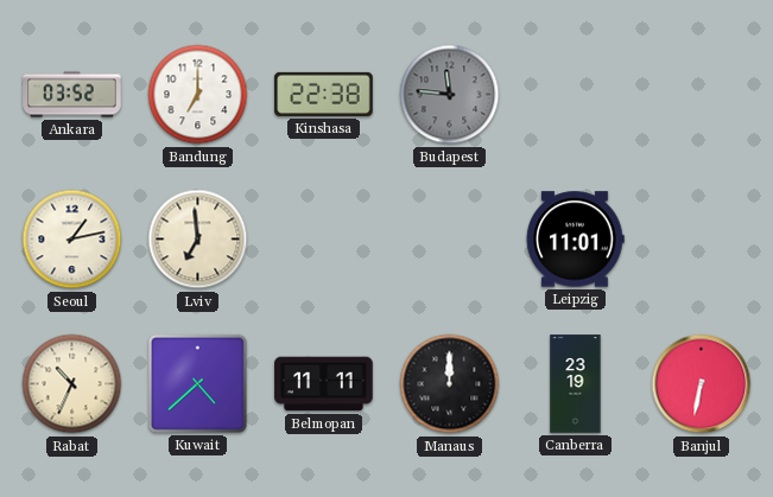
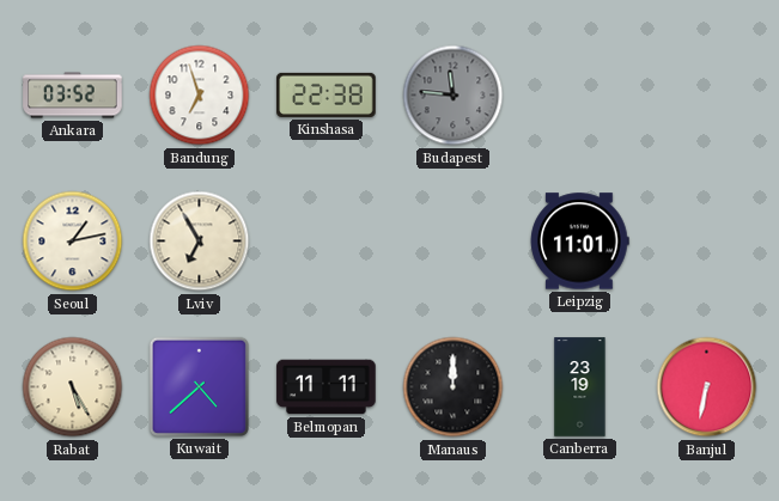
Bandung: 7:00 -> 6:57 (200, 96)
Lviv: 6:59 -> 6:55 (200, 242)
Rabat: 10:34 -> 5:25 (73, 387)
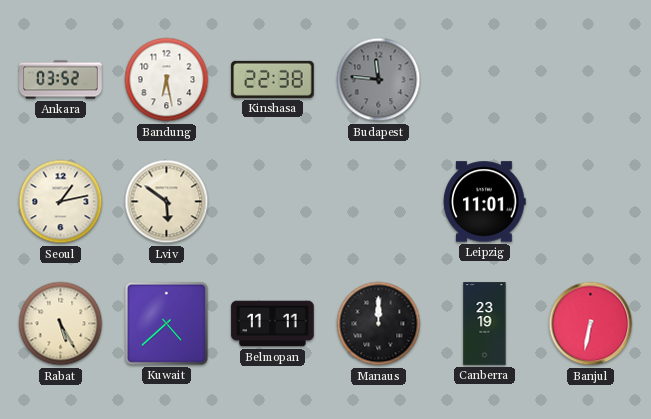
Bandung: 6:57 -> 6:28 (167, 80)
Lviv: 6:55 -> 5:51 (167, 202)
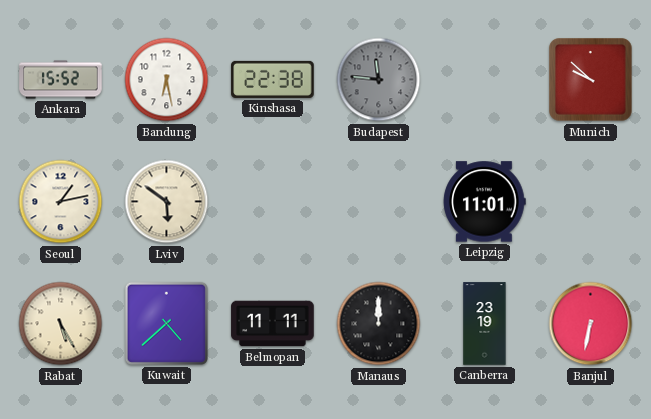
Ankara: 03:52 -> 15:52 (61, 80)
Munich: none -> 9:52 (591, 80)
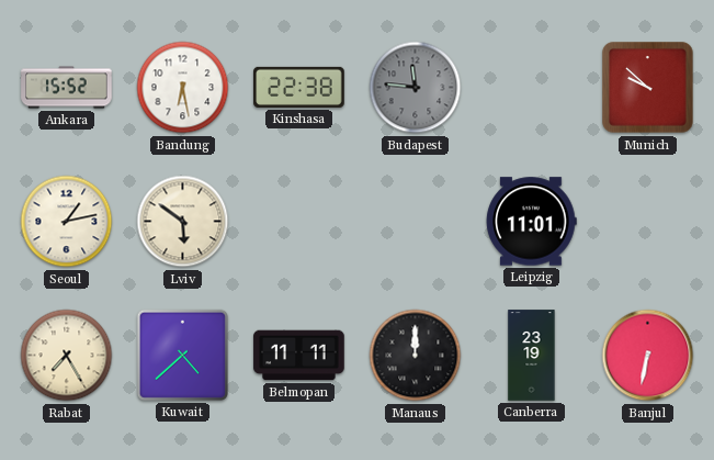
Rabat: 5:25 -> 7:25 (67, 356)
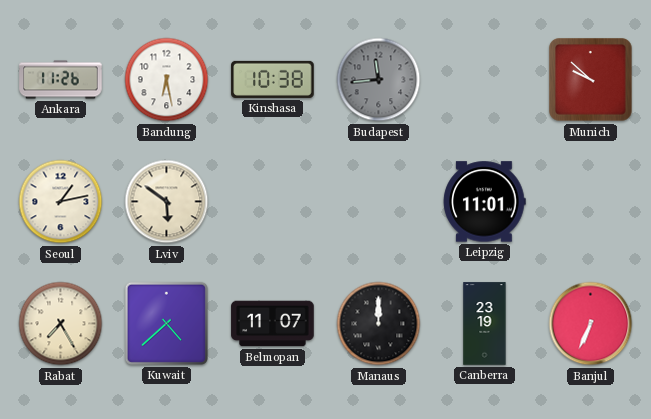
Ankara: 15:52 -> 11:26 (61, 80)
Kinshasa: 22:38 -> 10:38 (273, 79)
Budapest: 11:46 -> 11:44 (379, 80)
Belmopan: 11:11 -> 11:07 (273, 324)
Banjul: 6:32 -> 6:34 (591, 324)
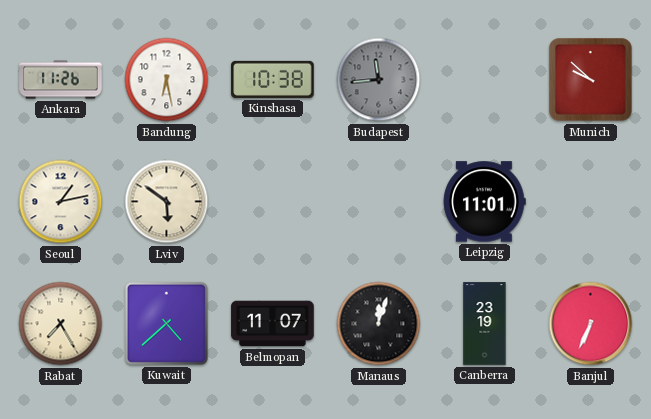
Manaus: 12:00 -> 12:03 (379, 324)
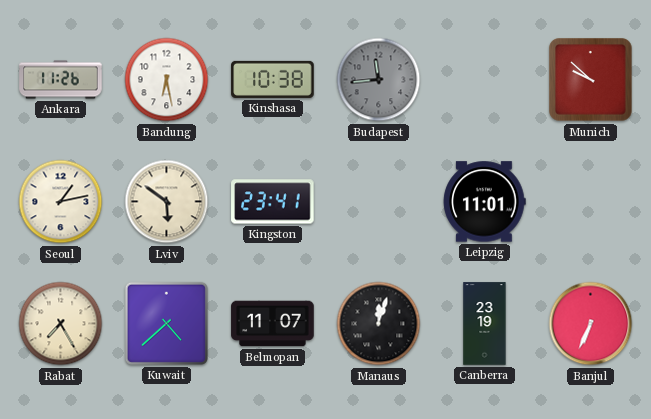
Kingston: none -> 23:41 (273, 202)
